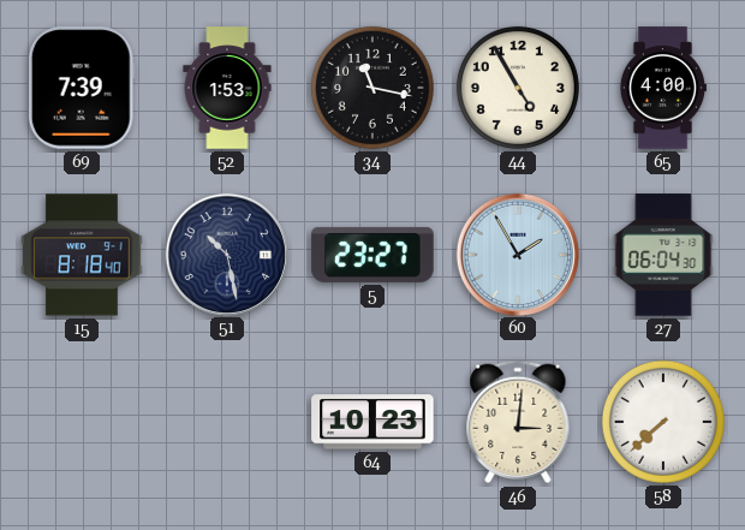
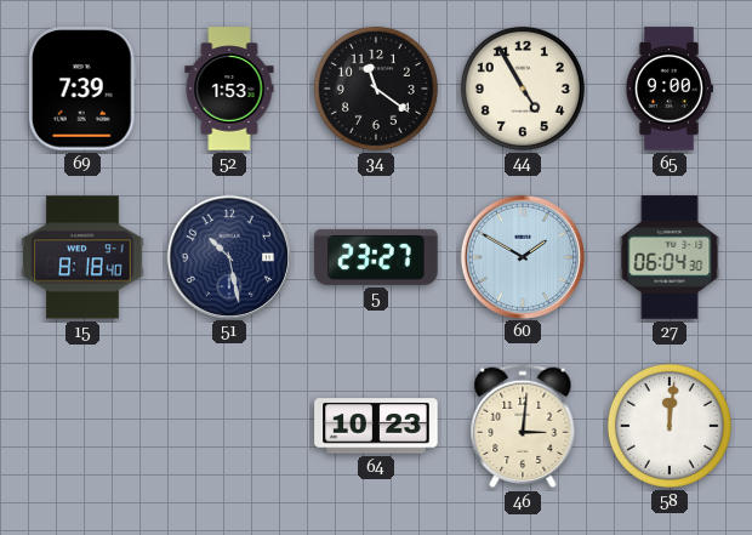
34: 11:17 -> 11:21 (376, 89)
65: 4:00 -> 9:00 (668, 89)
60: 1:55 -> 1:50 (522, 256)
58: 7:38 -> 12:01 (670, 426)
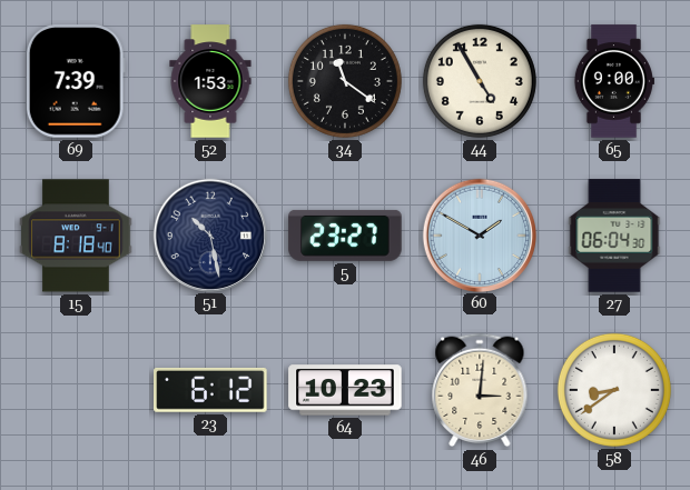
23: none -> 6:12 (210, 390)
58: 12:01 -> 8:39 (614, 390)
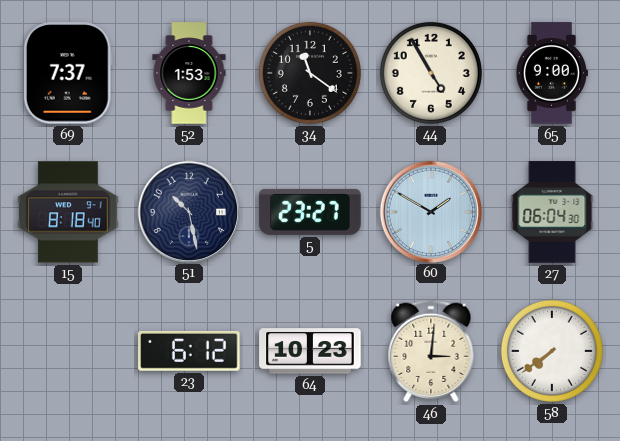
69: 7:39 -> 7:37 (68, 73)
58: 8:39 -> 7:39 (552, 351)
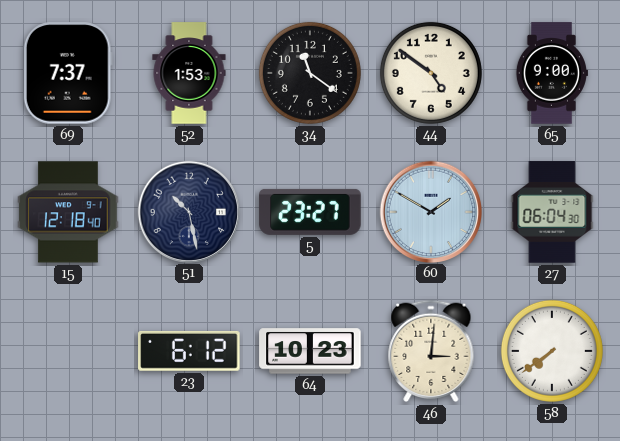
44: 4:55 -> 4:51 (431, 73)
15: 8:18 -> 12:18 (68, 212)
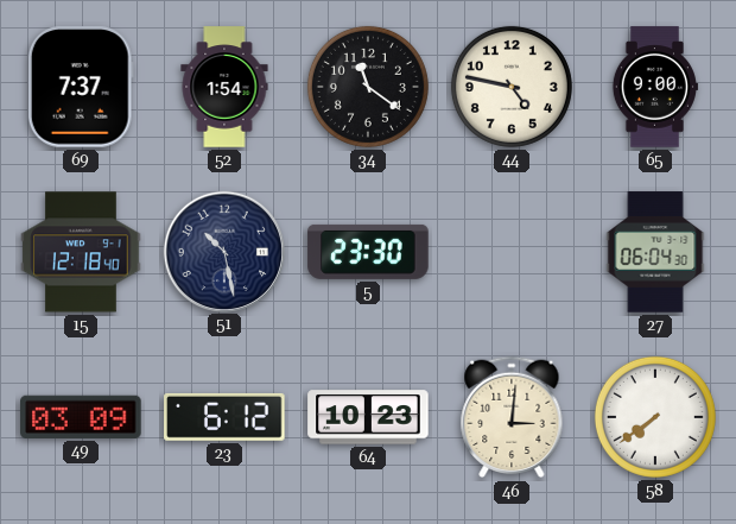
52: 1:53 -> 1:54 (224, 87)
44: 4:51 -> 4:47 (512, 87)
5: 23:27 -> 23:30 (368, 252)
60: 1:50 -> none (430, 211)
49: none -> 03:09 (81, 417)
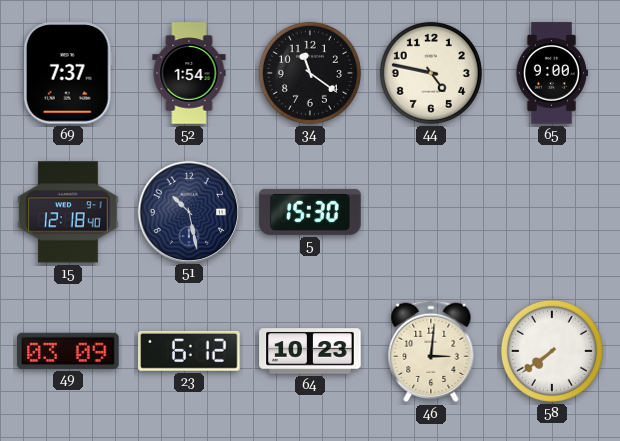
5: 23:30 -> 15:30 (310, 212)
27: 06:04 -> none (655, 252)
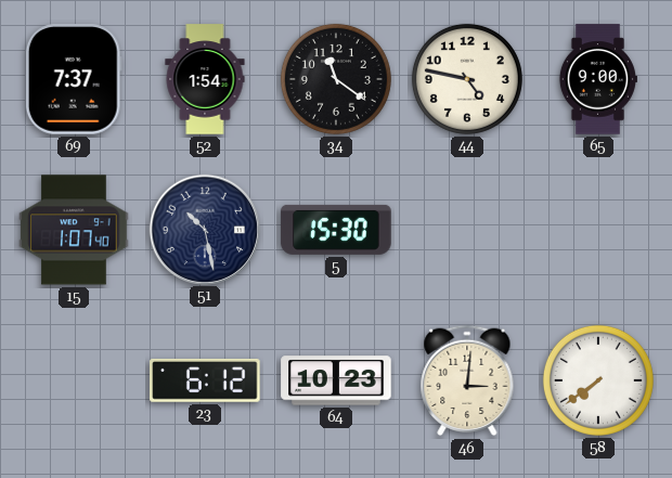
15: 12:18 -> 1:07 (74, 230)
49: 03:09 -> none (68, 351)
